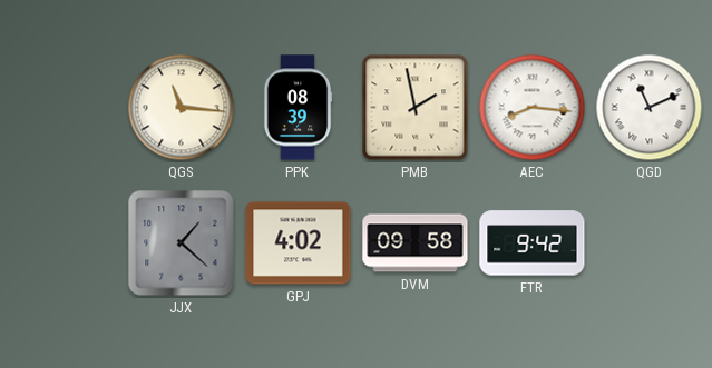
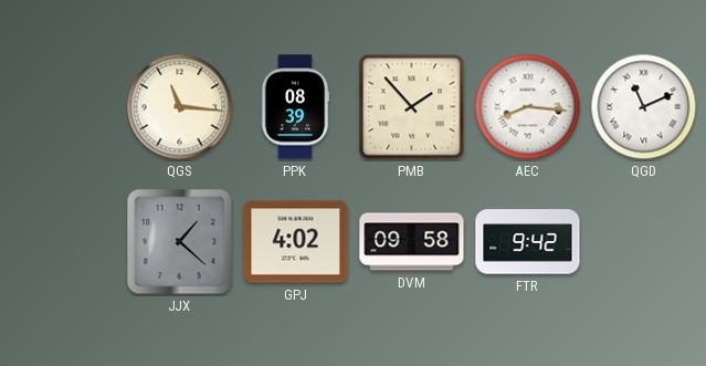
PMB: 1:58 -> 1:53 (412, 107)
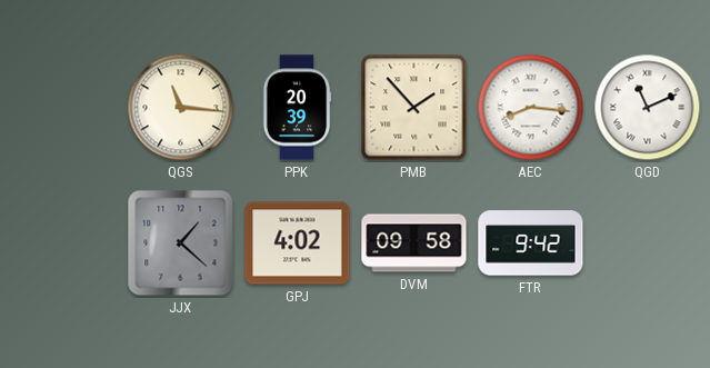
PPK: 08:39 -> 20:39 (297, 108)
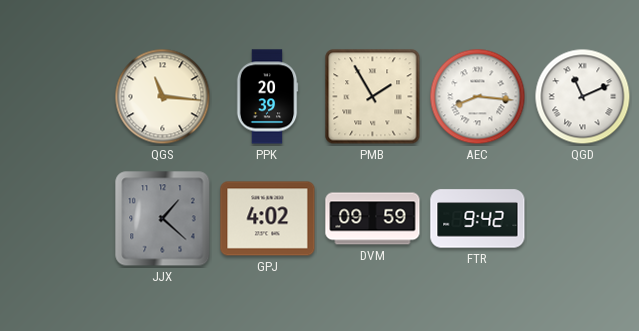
PMB: 1:53 -> 1:55 (373, 97)
DVM: 09:58 -> 09:59 (373, 219)
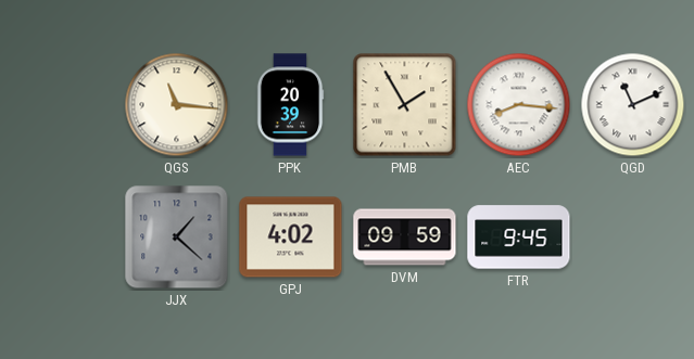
FTR: 9:42 -> 9:45 (519, 238)
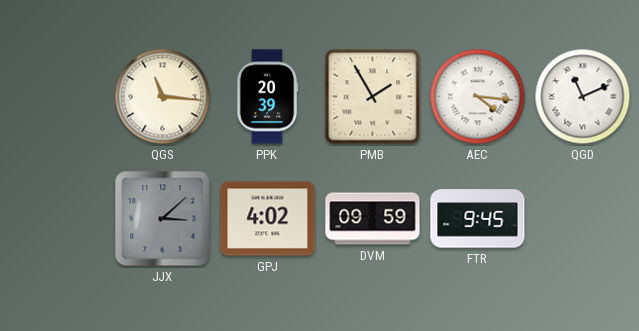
AEC: 8:16 -> 4:16 (478, 97)
JJX: 1:22 -> 3:08 (163, 219)
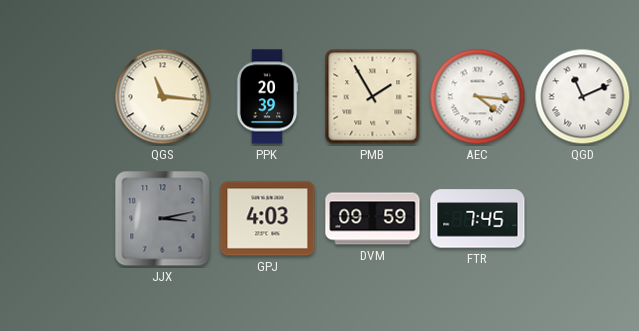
JJX: 3:08 -> 3:13 (163, 219)
GPJ: 4:02 -> 4:03 (268, 219)
FTR: 9:45 -> 7:45 (478, 219)
